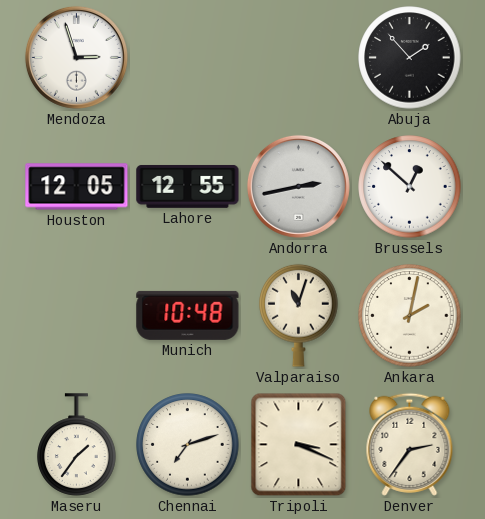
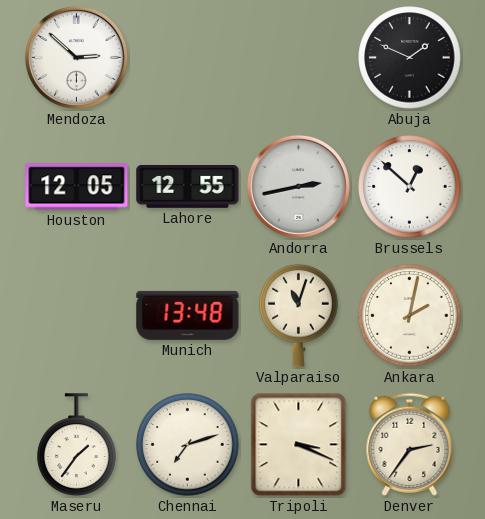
Mendoza: 2:57 -> 2:52 (76, 57)
Abuja: 1:53 -> 1:49 (410, 58)
Munich: 10:48 -> 13:48 (188, 315)
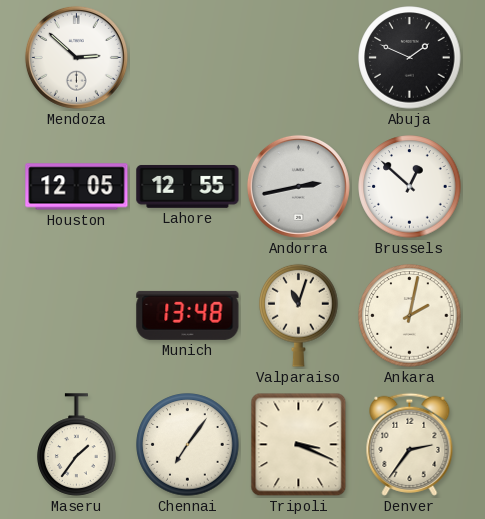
Chennai: 7:12 -> 7:06 (188, 445)
